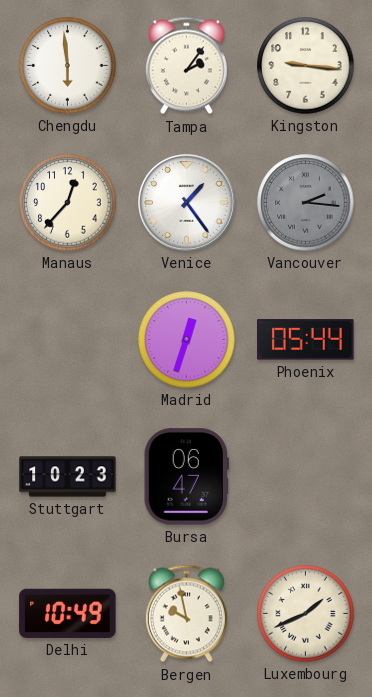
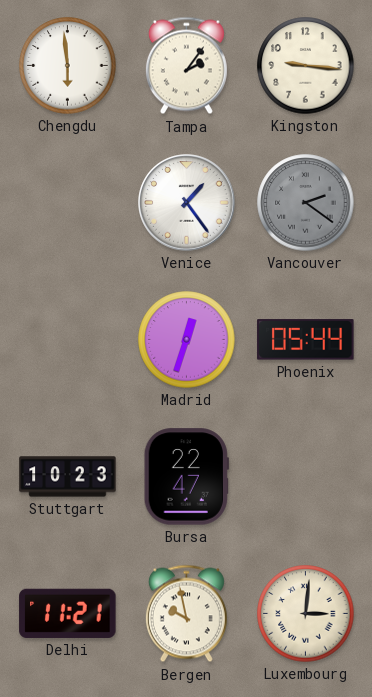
Manaus: 12:37 -> none (68, 203)
Vancouver: 2:16 -> 2:21 (306, 203)
Bursa: 06:47 -> 22:47 (186, 477)
Delhi: 10:49 -> 11:21 (68, 613)
Luxembourg: 1:41 -> 3:01 (306, 614)
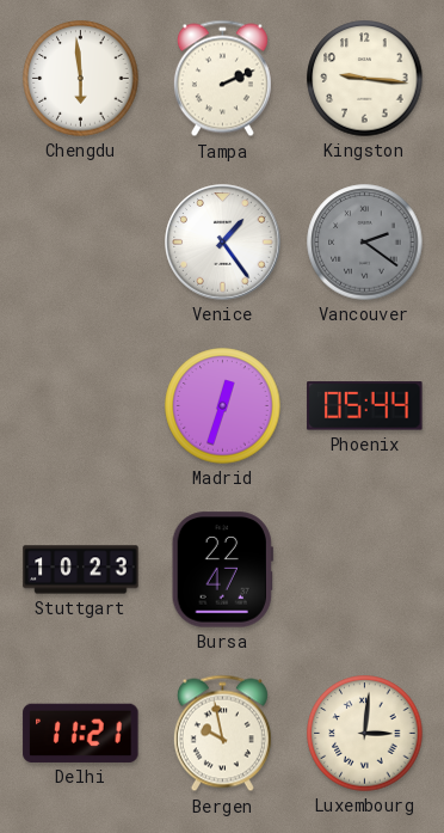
Tampa: 2:06 -> 2:11 (222, 79)
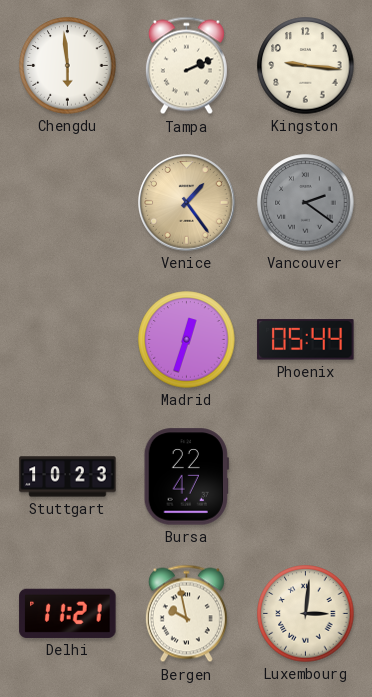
Venice dial: white -> champagne (187, 203)
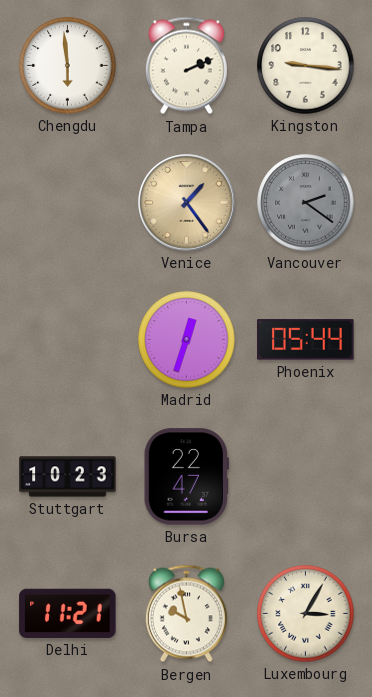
Luxembourg: 3:01 -> 3:05 (306, 614)
